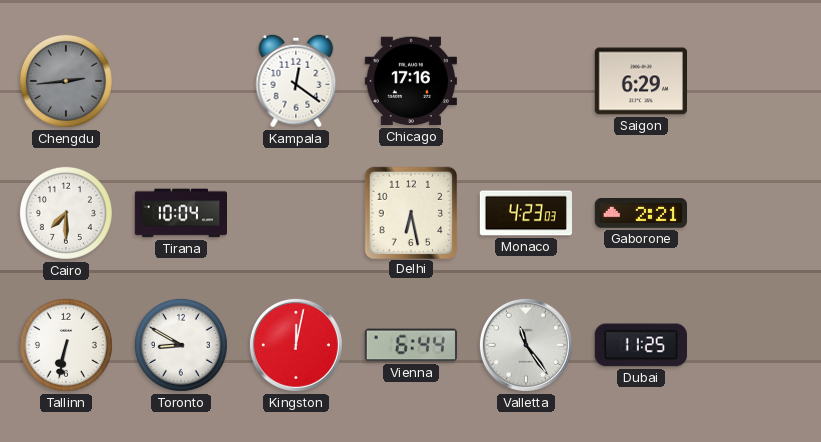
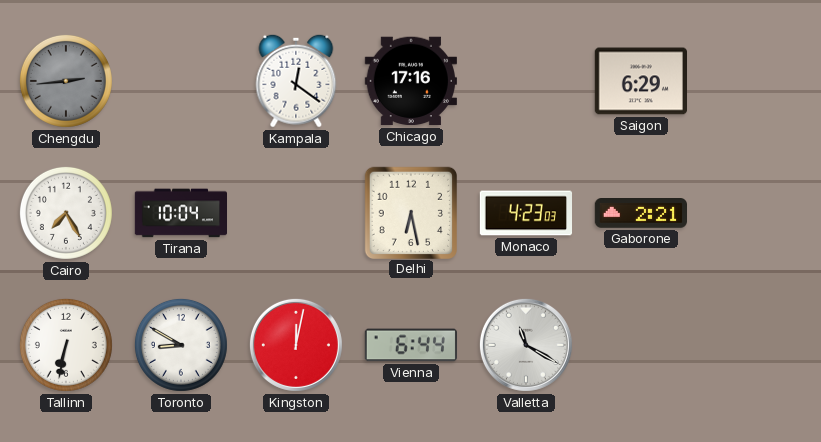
Cairo: 7:30 -> 7:25 (66, 213)
Valletta: 11:24 -> 11:20 (526, 345)
Dubai: 11:25 -> none (641, 345)
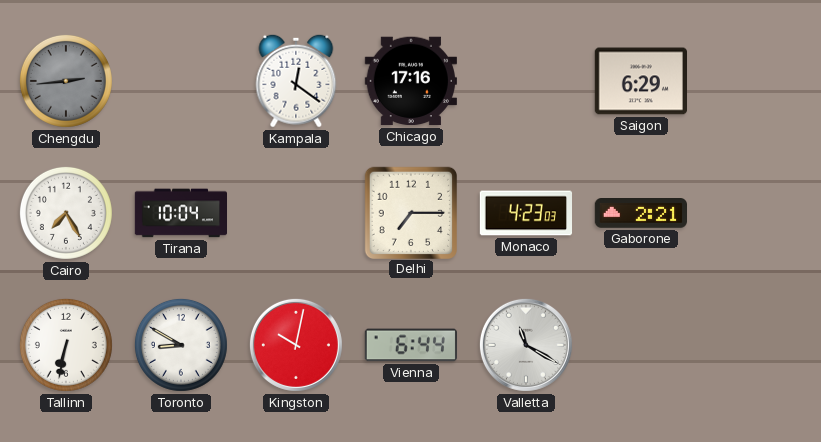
Delhi: 6:28 -> 7:15 (410, 212)
Kingston: 12:02 -> 10:02 (296, 345)
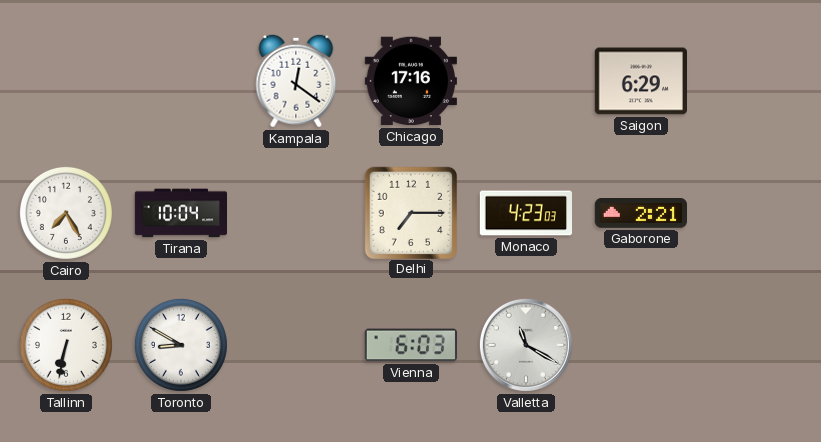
Chengdu: 2:44 -> none (66, 81)
Kingston: 10:02 -> none (296, 345)
Vienna: 6:44 -> 6:03 (410, 345)
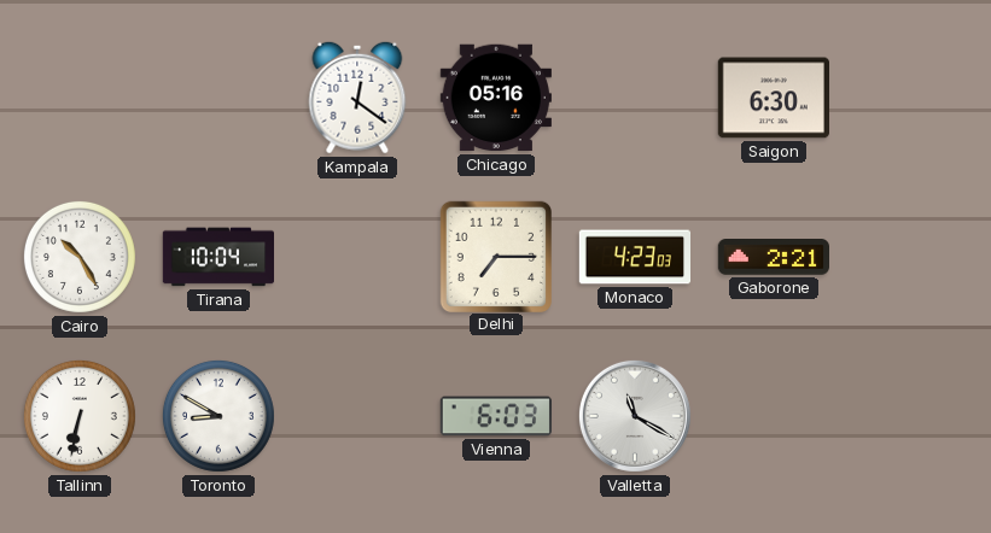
Chicago: 17:16 -> 05:16 (496, 98)
Saigon: 6:29 -> 6:30 (773, 98)
Cairo: 7:25 -> 10:25 (80, 257)
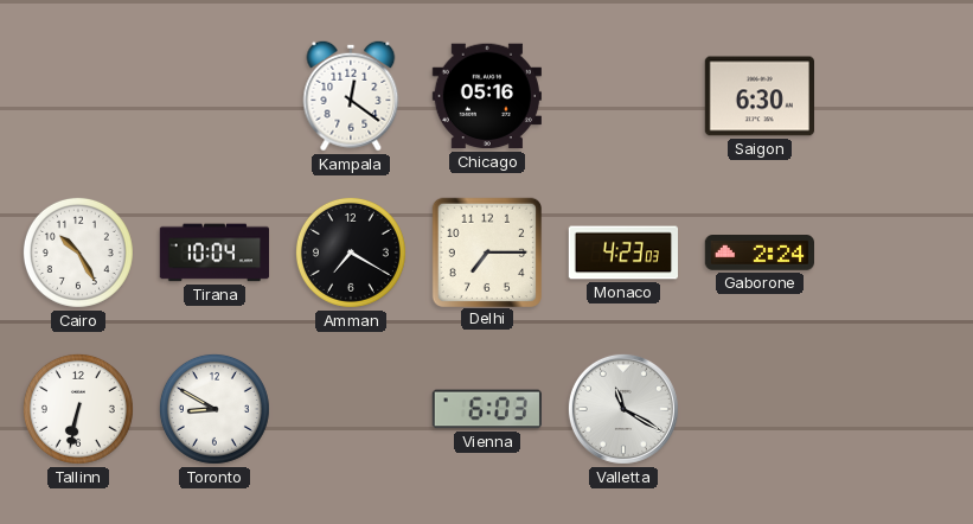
Amman: none -> 7:20 (351, 253)
Gaborone: 2:21 -> 2:24 (758, 254)
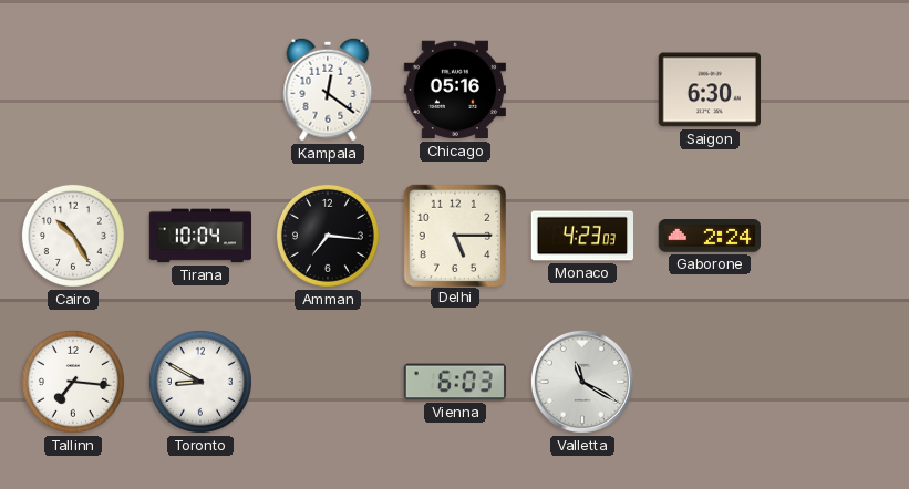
Amman: 7:20 -> 7:16 (328, 236)
Delhi: 7:15 -> 5:15 (454, 235)
Tallinn: 6:32 -> 7:16 (73, 382)
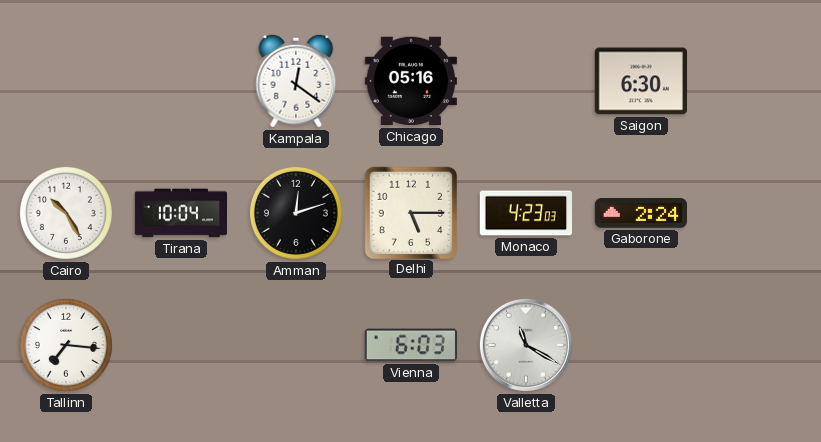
Amman: 7:16 -> 12:12 (296, 213)
Toronto: 8:50 -> none (200, 382)
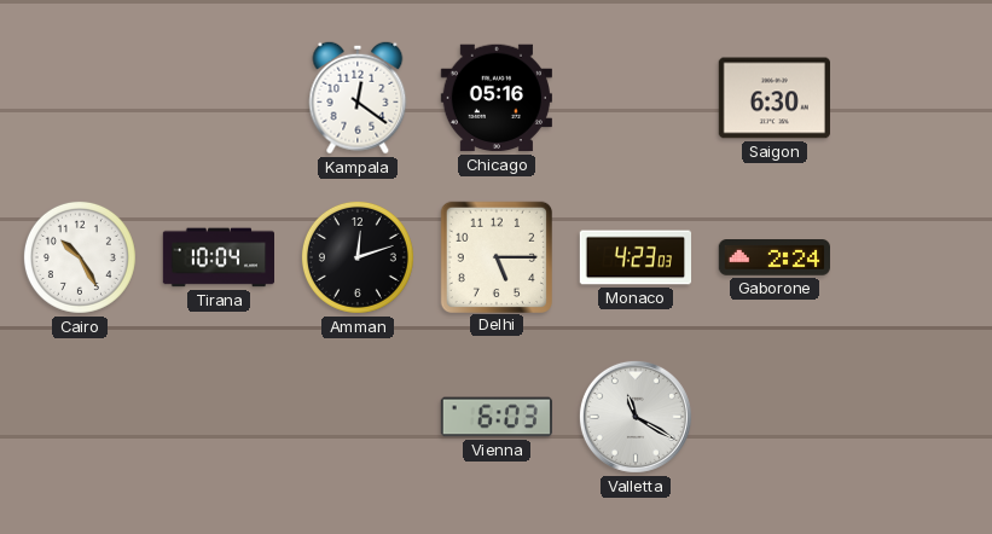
Tallinn: 7:16 -> none (66, 345)
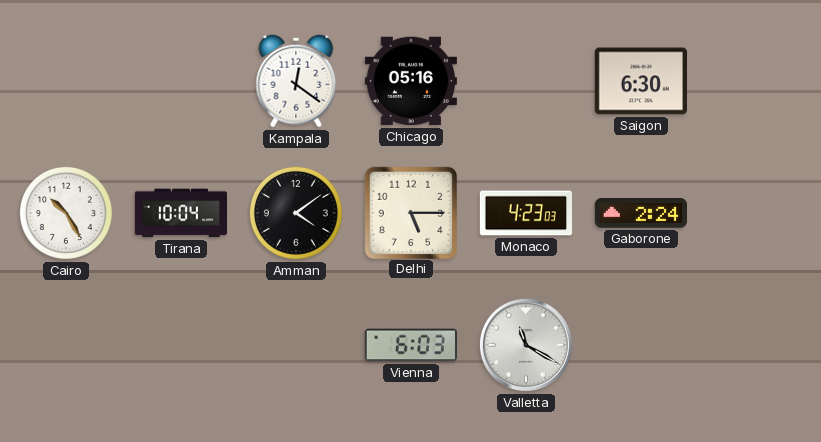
Amman: 12:12 -> 4:09 (296, 213)
